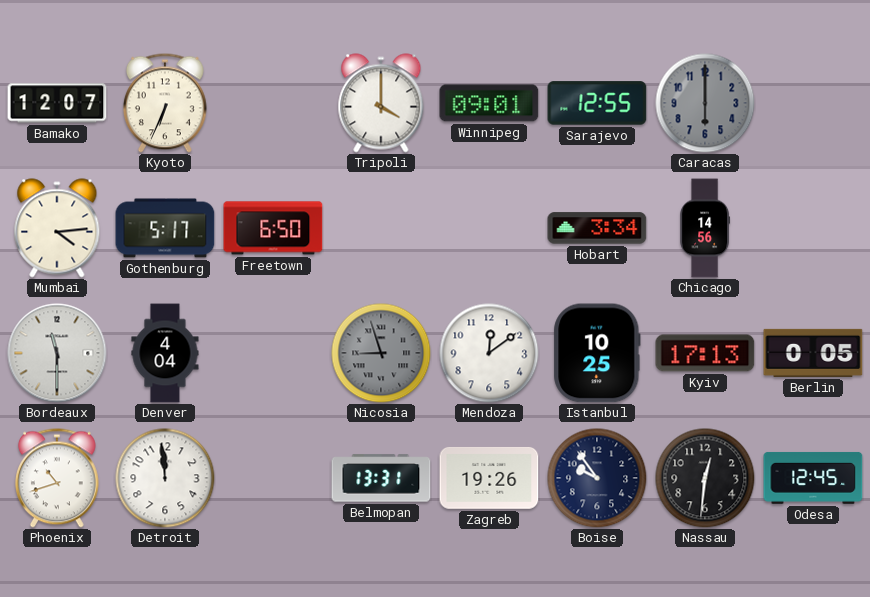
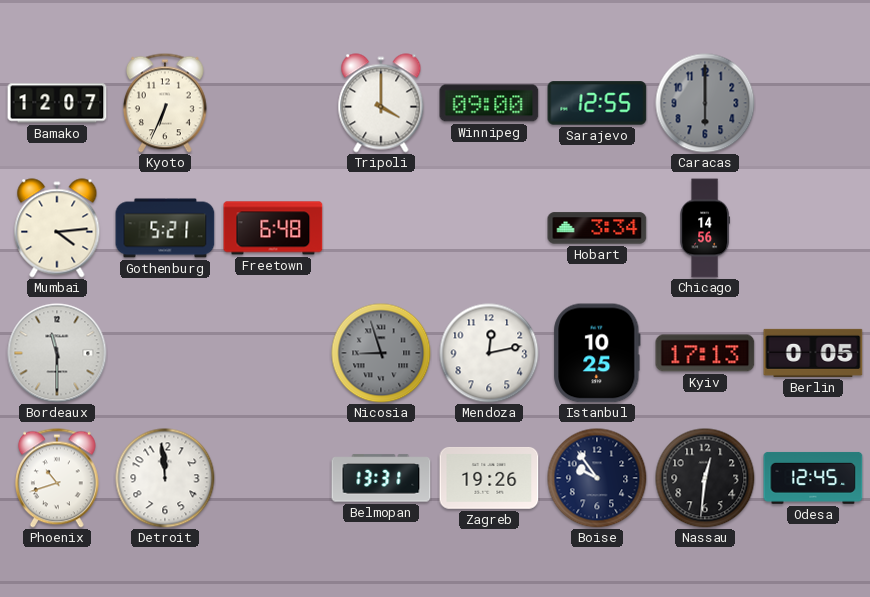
Winnipeg: 09:01 -> 09:00 (489, 103)
Gothenburg: 5:17 -> 5:21 (165, 228)
Freetown: 6:50 -> 6:48 (273, 228)
Denver: 4:04 -> none (165, 353)
Mendoza: 12:09 -> 12:13 (489, 353)
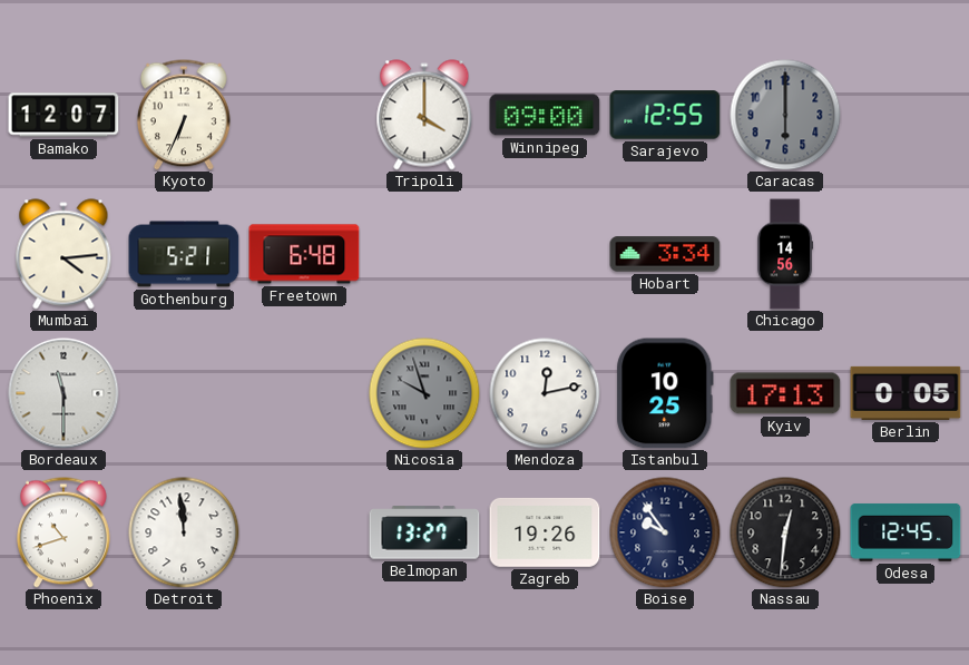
Nicosia: 8:57 -> 9:57 (424, 393)
Belmopan: 13:31 -> 13:27 (424, 532)
